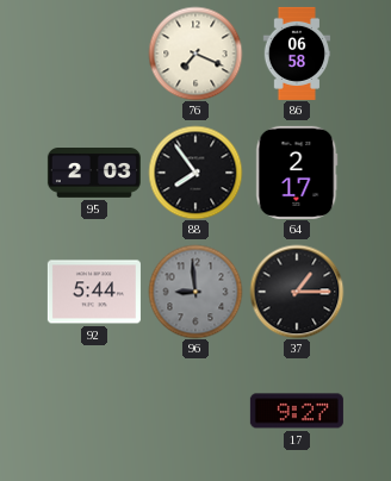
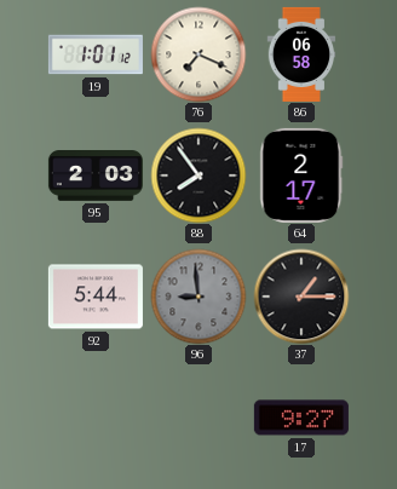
19: none -> 1:01 (96, 54)
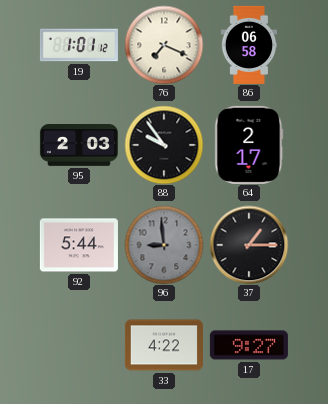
88: 7:54 -> 9:54 (164, 145)
33: none -> 4:22 (164, 345)
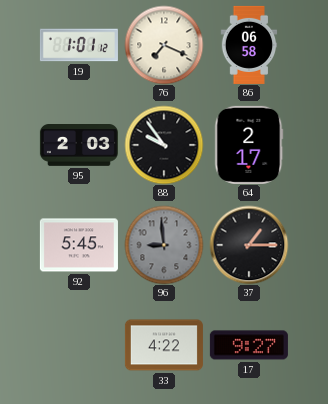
92: 5:44 -> 5:45 (79, 245)
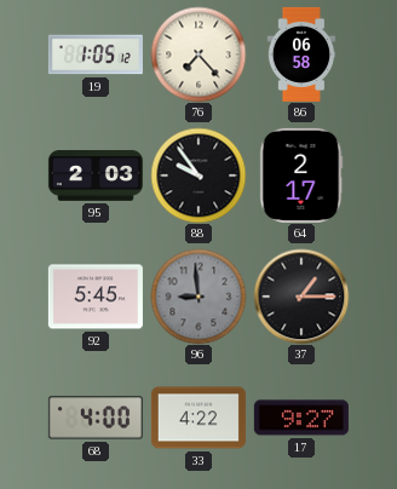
19: 1:01 -> 1:05 (96, 54)
76: 7:19 -> 7:23 (198, 54)
68: none -> 4:00 (96, 418)
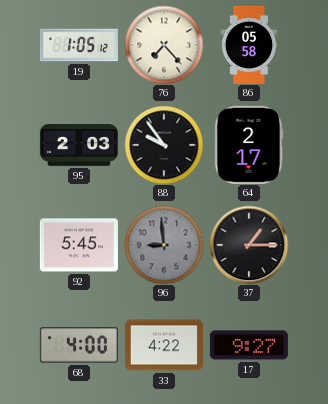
86: 06:58 -> 05:58 (249, 45)
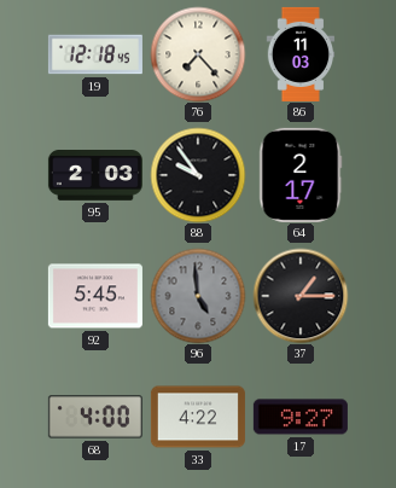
19: 1:05 -> 12:18 (95, 54)
86: 05:58 -> 11:03 (301, 54)
96: 8:59 -> 4:59 (198, 296)
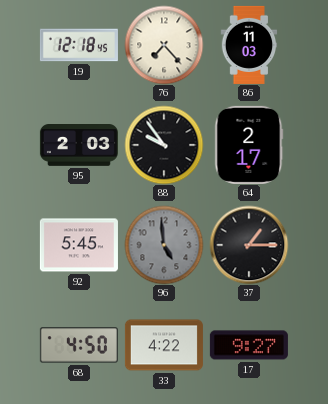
68: 4:00 -> 4:50 (79, 345)
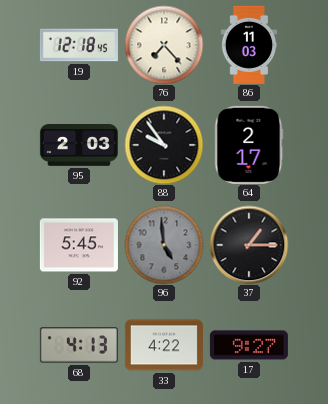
68: 4:50 -> 4:13 (79, 345)
